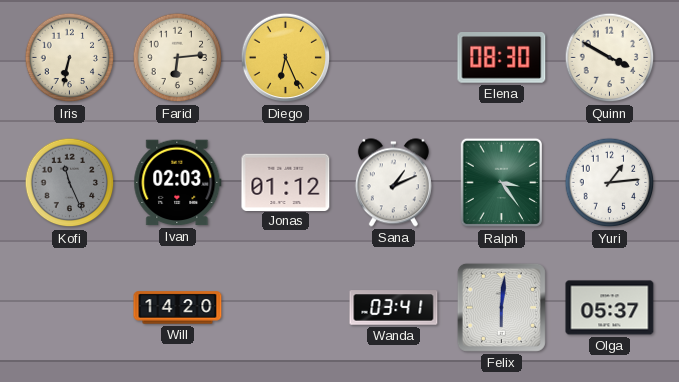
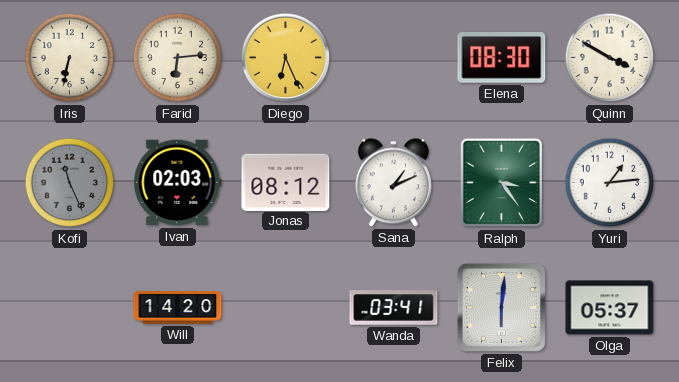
Jonas: 01:12 -> 08:12 (286, 182)
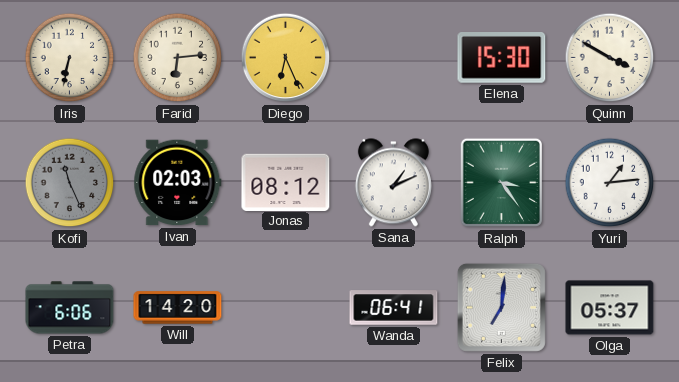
Elena: 08:30 -> 15:30 (502, 58)
Petra: none -> 6:06 (70, 308)
Wanda: 03:41 -> 06:41 (394, 308)
Felix: 6:01 -> 7:01 (501, 307)
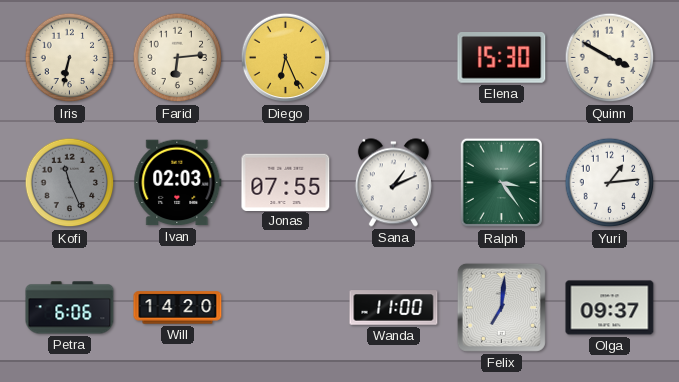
Jonas: 08:12 -> 07:55 (286, 182)
Wanda: 06:41 -> 11:00 (394, 308)
Olga: 05:37 -> 09:37 (610, 308)
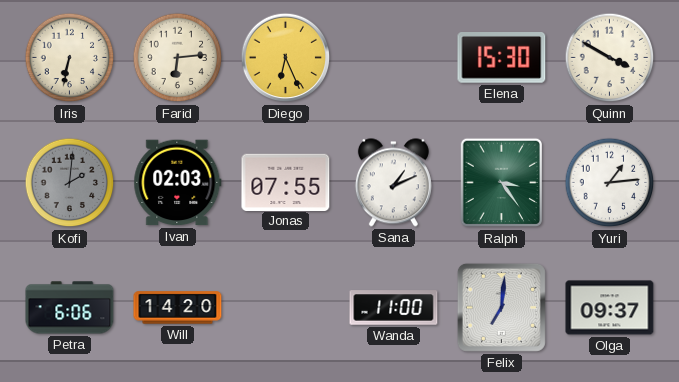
Kofi: 11:26 -> 2:01 (70, 183)
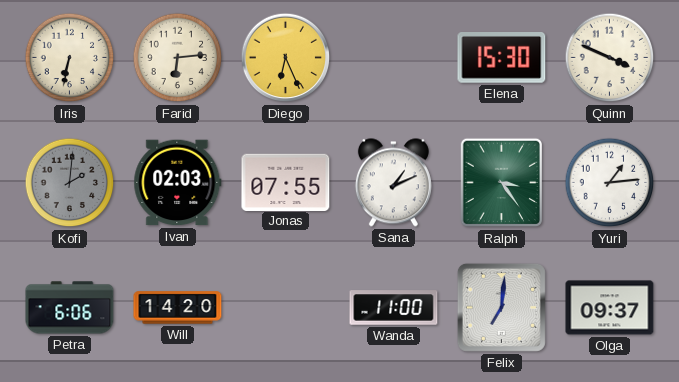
Quinn: 3:50 -> 3:49 (610, 58)
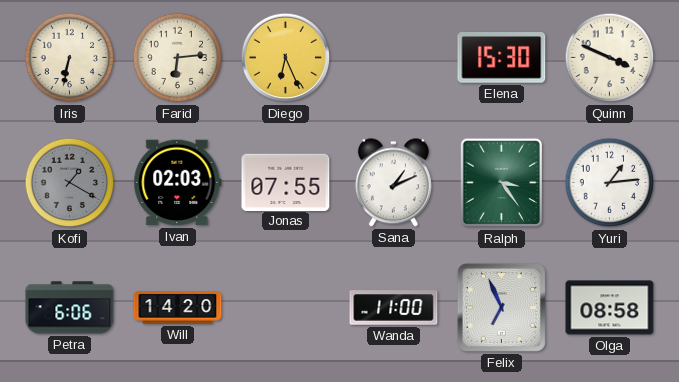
Kofi: 2:01 -> 1:20 (70, 183)
Felix: 7:01 -> 6:56 (501, 307)
Olga: 09:37 -> 08:58 (610, 308)
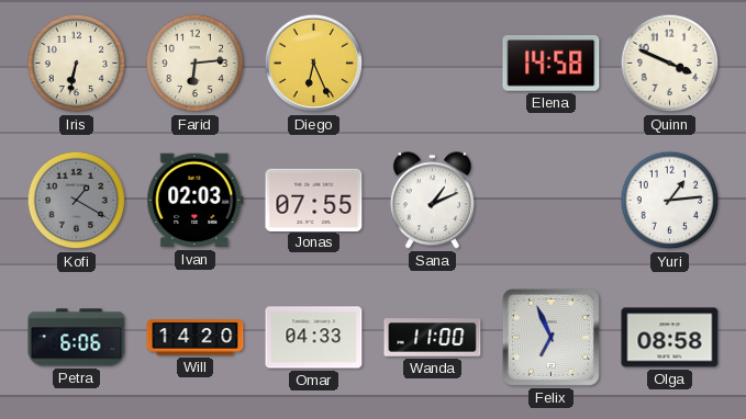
Elena: 15:30 -> 14:58 (552, 64)
Ralph: 3:24 -> none (501, 183)
Omar: none -> 04:33 (314, 338)
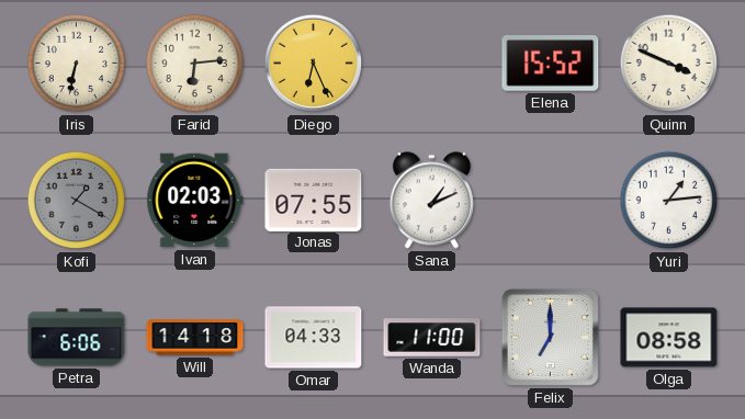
Elena: 14:58 -> 15:52 (551, 64)
Will: 14:20 -> 14:18 (195, 338)
Felix: 6:56 -> 7:00 (550, 337)
